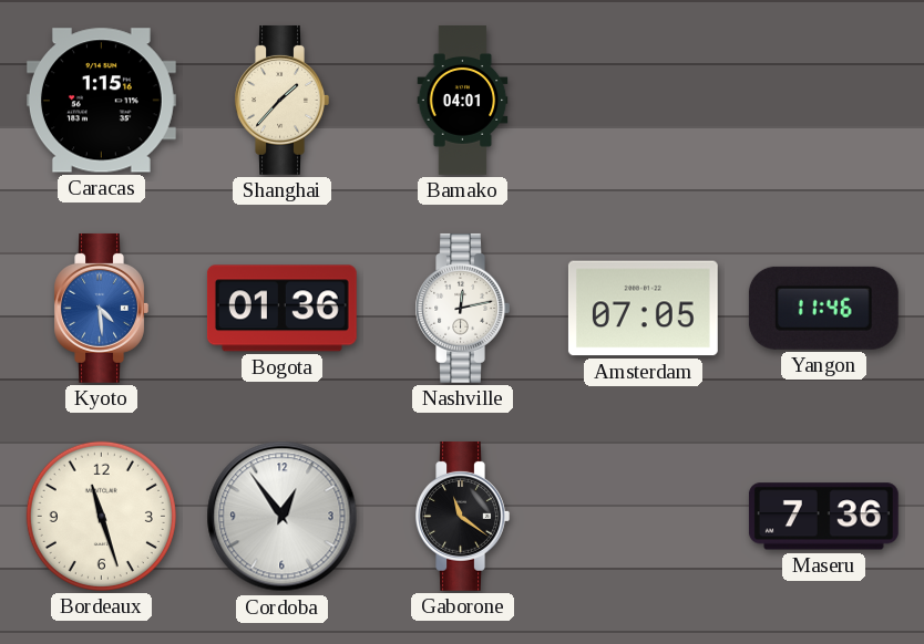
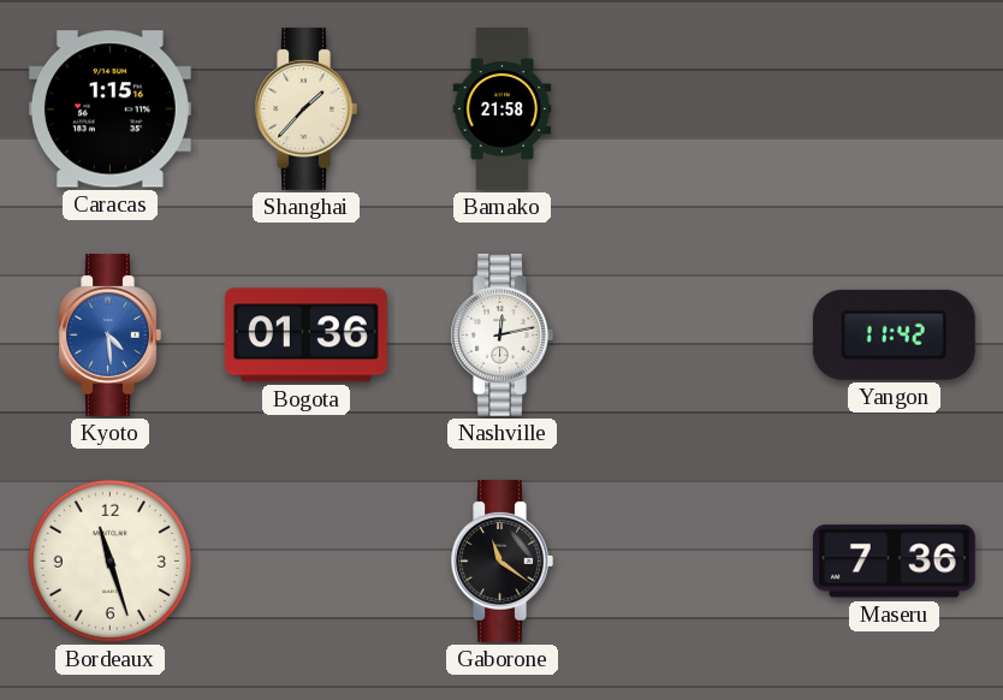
Bamako: 04:01 -> 21:58 (503, 109)
Amsterdam: 07:05 -> none (643, 309)
Yangon: 11:46 -> 11:42 (894, 334)
Cordoba: 12:54 -> none (283, 517)
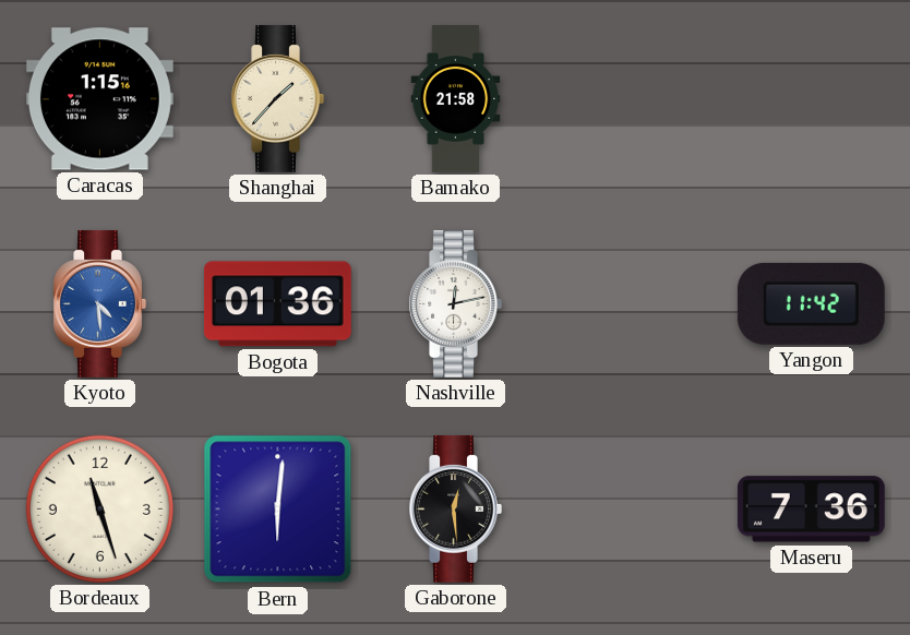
Bern: none -> 6:01 (278, 510)
Gaborone: 11:21 -> 12:29 (455, 508)
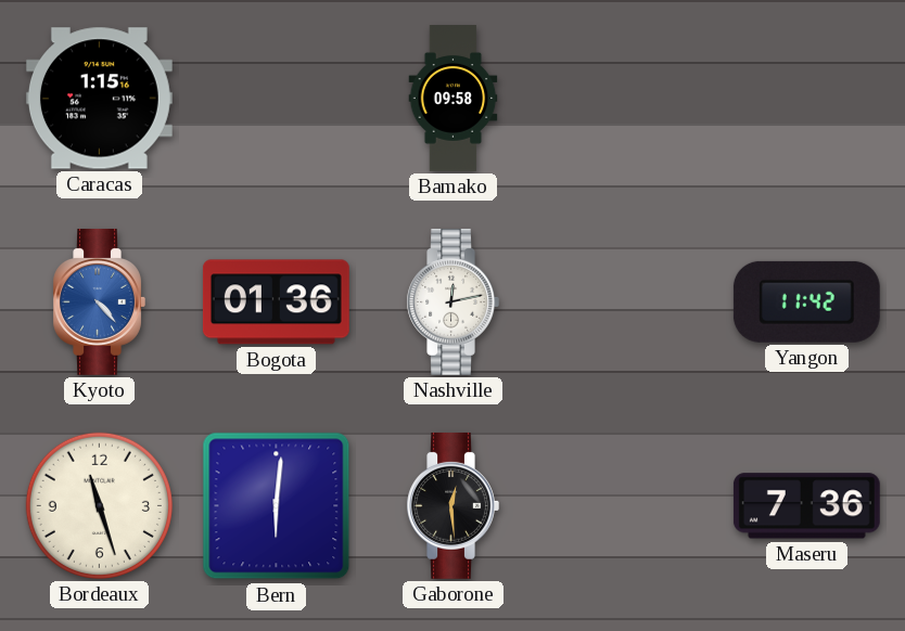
Shanghai: 1:37 -> none (277, 98)
Bamako: 21:58 -> 09:58 (454, 99)
Kyoto: 4:29 -> 4:23 (99, 301)
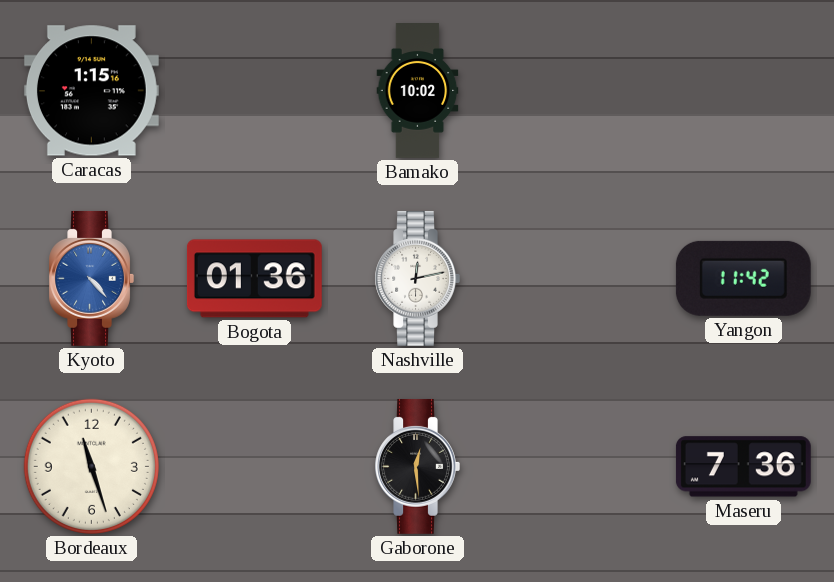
Bamako: 09:58 -> 10:02 (418, 91)
Bern: 6:01 -> none (277, 506)
